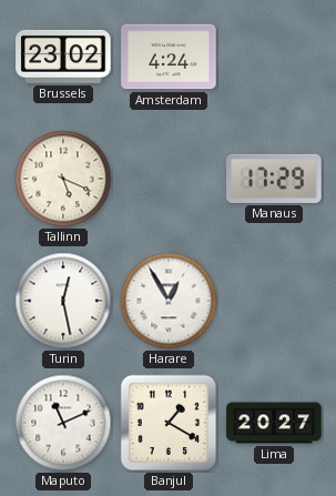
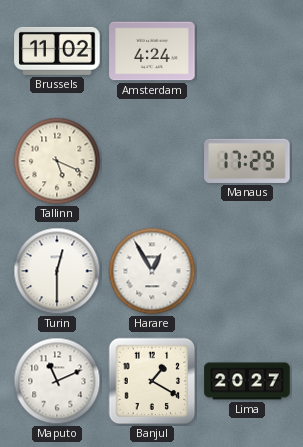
Brussels: 23:02 -> 11:02 (57, 51)
Turin: 12:28 -> 12:30 (57, 271)
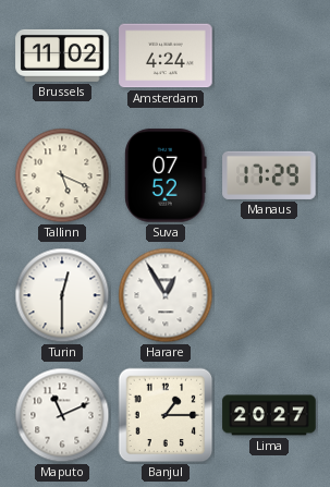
Suva: none -> 07:52 (166, 175)
Banjul: 1:20 -> 1:15 (166, 415)
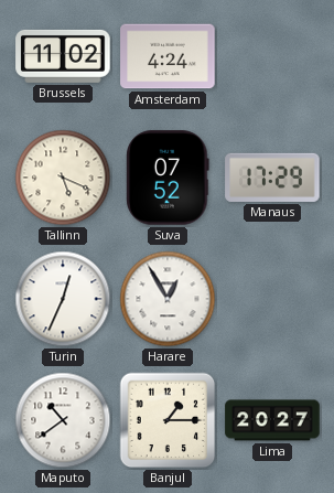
Turin: 12:30 -> 12:34 (63, 299)
Maputo: 11:11 -> 10:39 (63, 420)
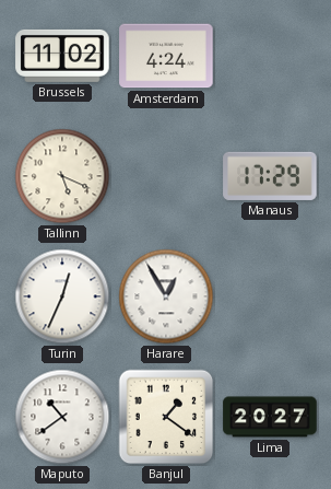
Suva: 07:52 -> none (168, 178)
Banjul: 1:15 -> 1:21 (166, 417)
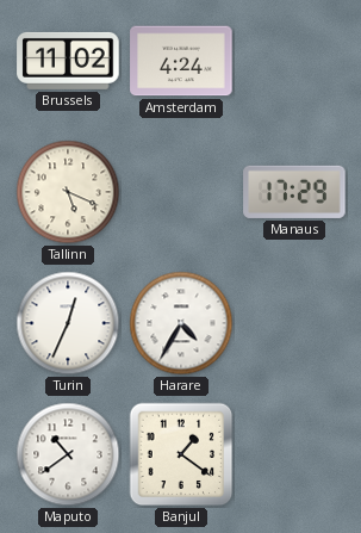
Harare: 12:55 -> 4:35 (181, 323)
Lima: 20:27 -> none (270, 417)
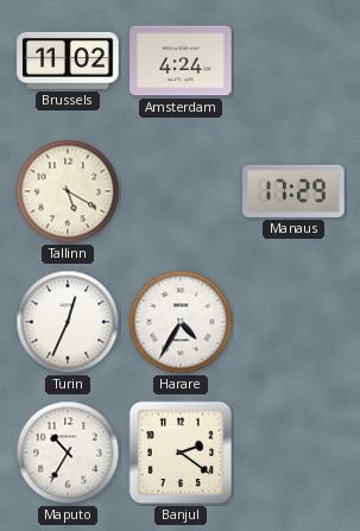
Tallinn: 5:19 -> 5:20 (68, 191)
Maputo: 10:39 -> 10:35 (68, 453)
Banjul: 1:21 -> 2:21 (181, 453)
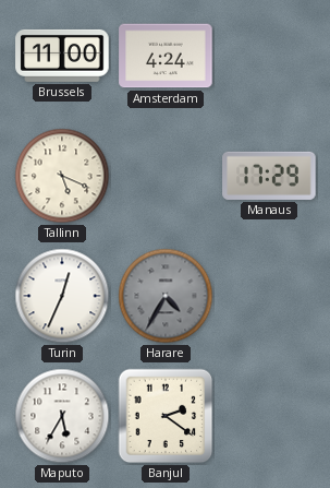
Brussels: 11:02 -> 11:00 (62, 56)
Tallinn: 5:20 -> 5:19 (62, 176)
Harare dial: white -> grey (166, 296)
Maputo: 10:35 -> 5:35 (62, 416)
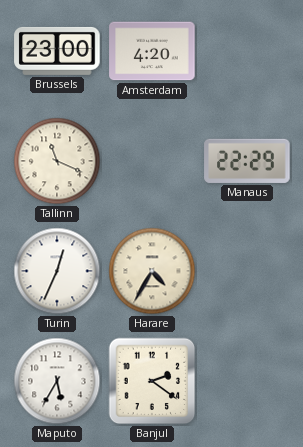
Brussels: 11:00 -> 23:00 (57, 51)
Amsterdam: 4:24 -> 4:20 (152, 51)
Tallinn: 5:19 -> 11:19 (57, 161)
Manaus: 17:29 -> 22:29 (247, 161)
Harare dial: grey -> cream (152, 271)
